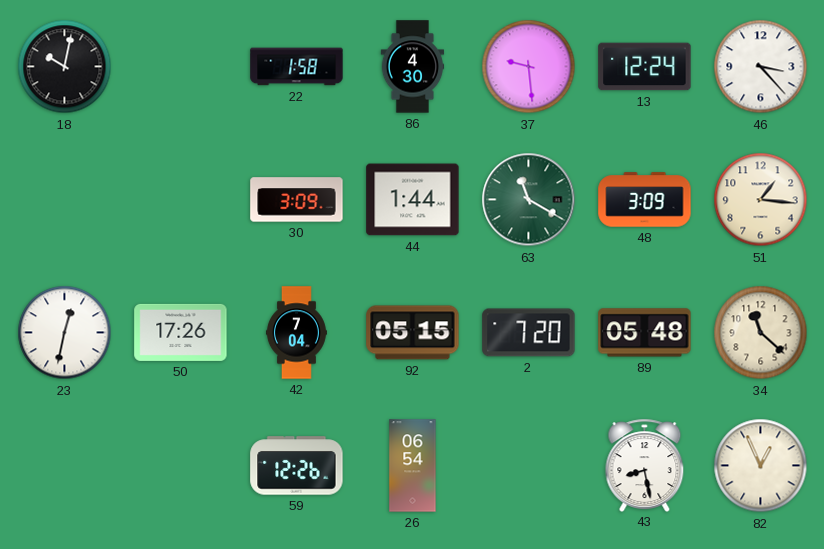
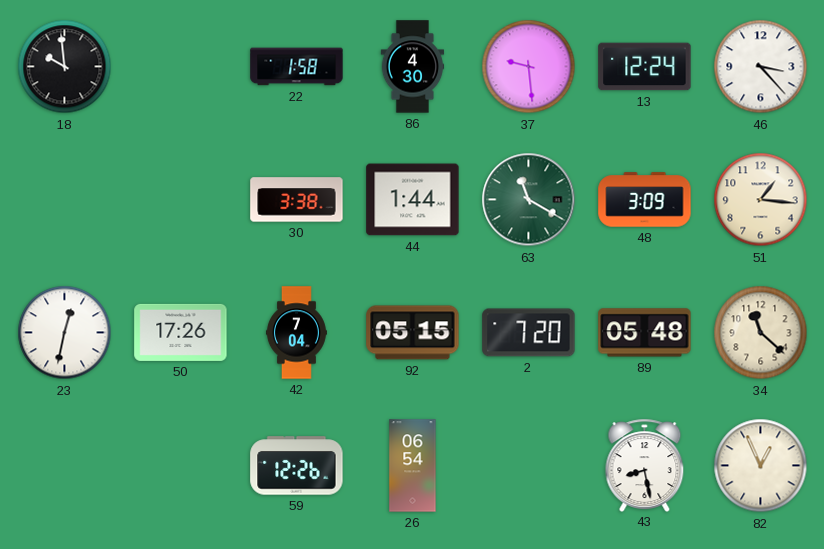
18: 10:02 -> 9:59 (65, 67)
30: 3:09 -> 3:38 (297, 200)
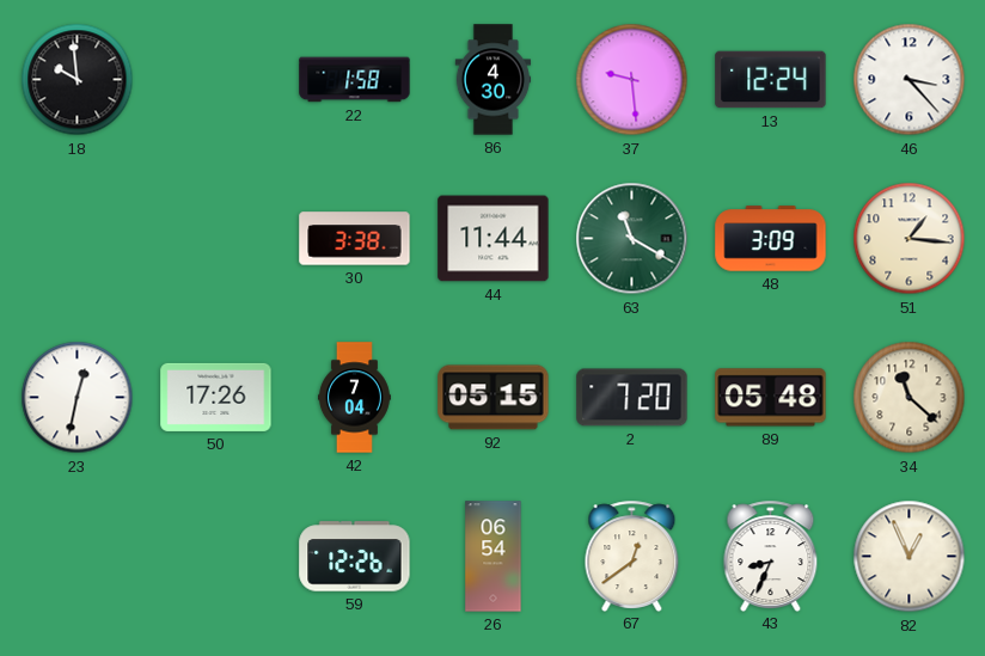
44: 1:44 -> 11:44 (494, 239)
67: none -> 12:39 (632, 556)
43: 8:28 -> 8:34 (771, 556)
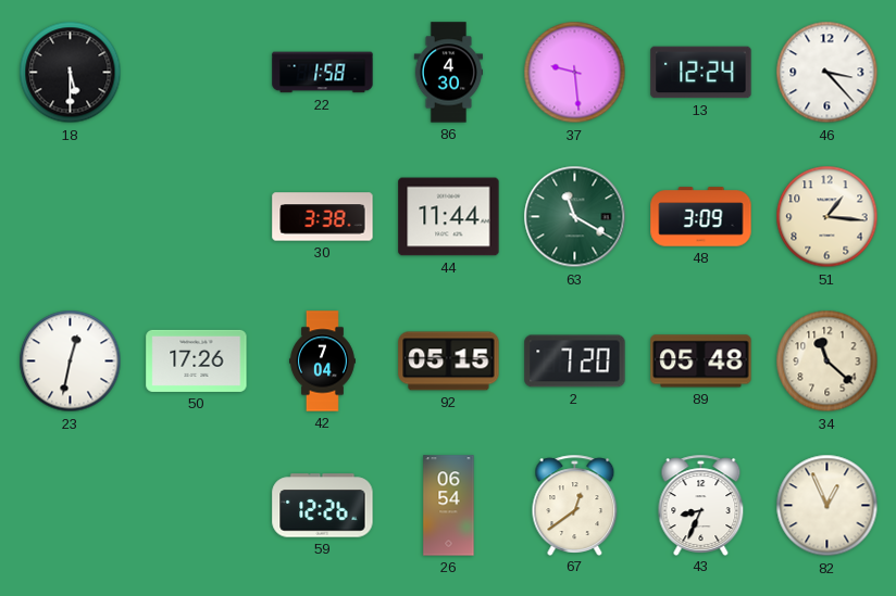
18: 9:59 -> 5:30 (71, 73)
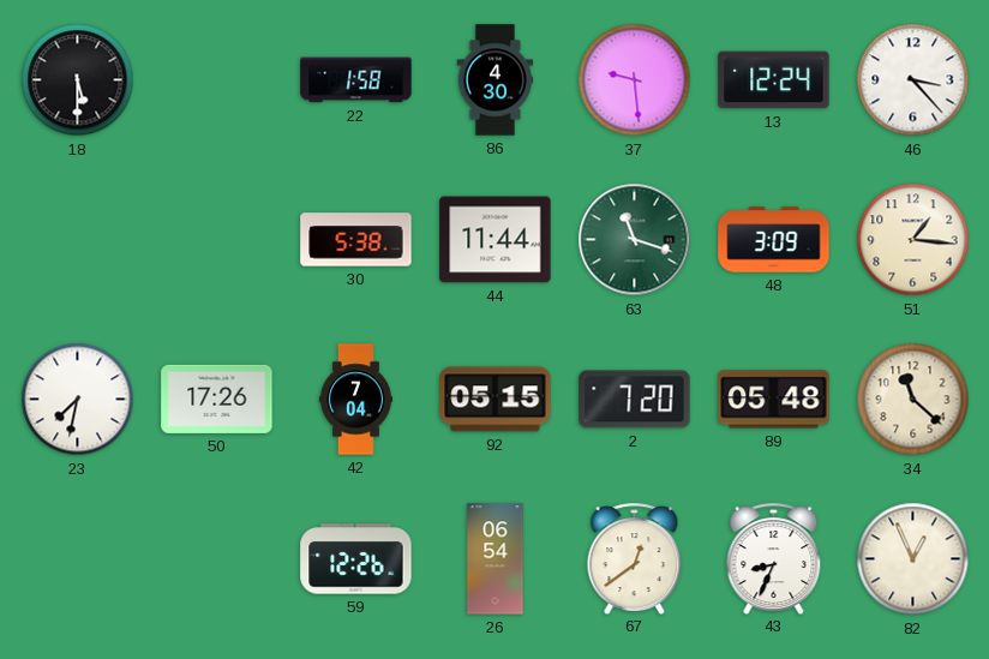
30: 3:38 -> 5:38 (356, 240)
63: 11:20 -> 11:18 (635, 240)
23: 12:32 -> 7:32 (78, 400)
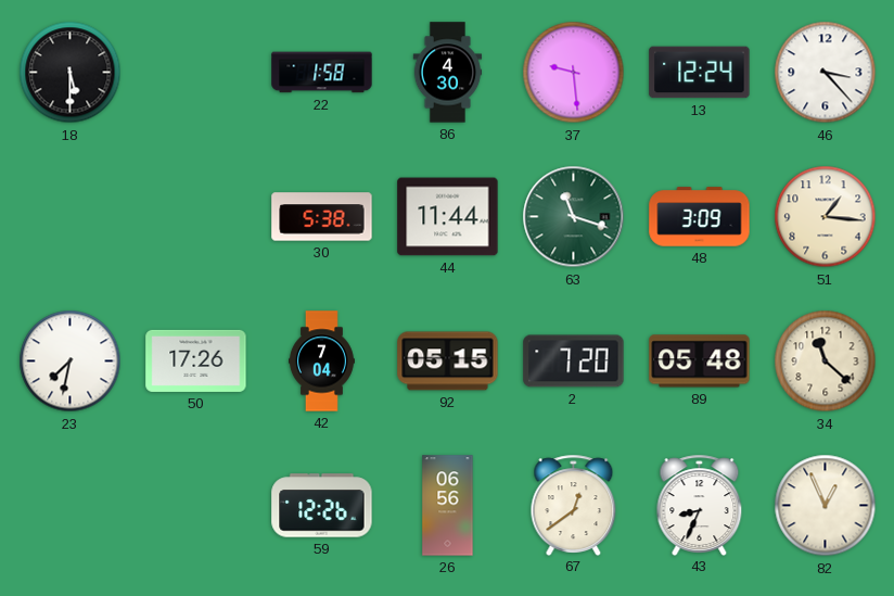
26: 06:54 -> 06:56 (448, 506)
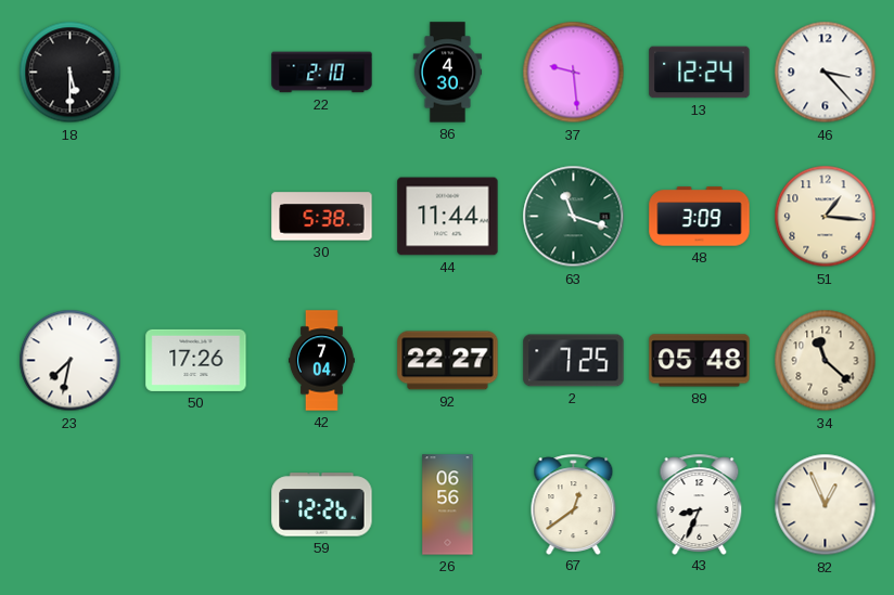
22: 1:58 -> 2:10 (322, 73)
92: 05:15 -> 22:27 (448, 361)
2: 7:20 -> 7:25 (574, 361)
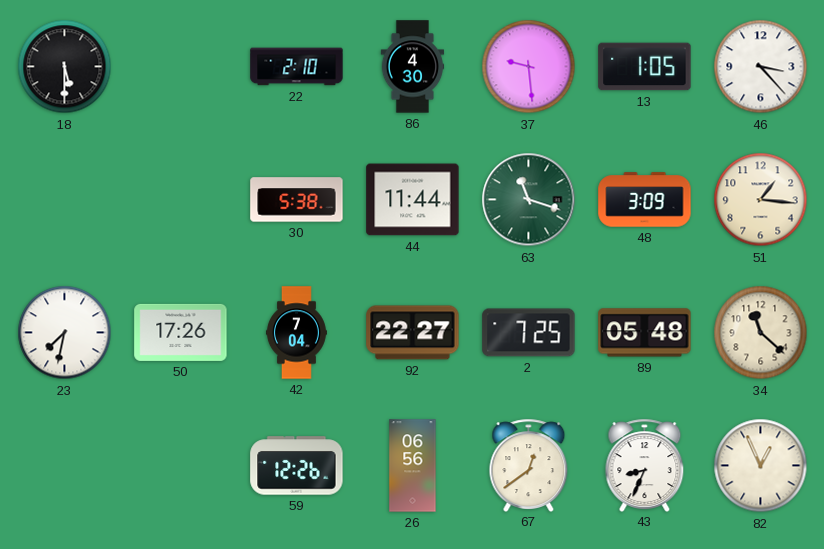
13: 12:24 -> 1:05 (645, 67)
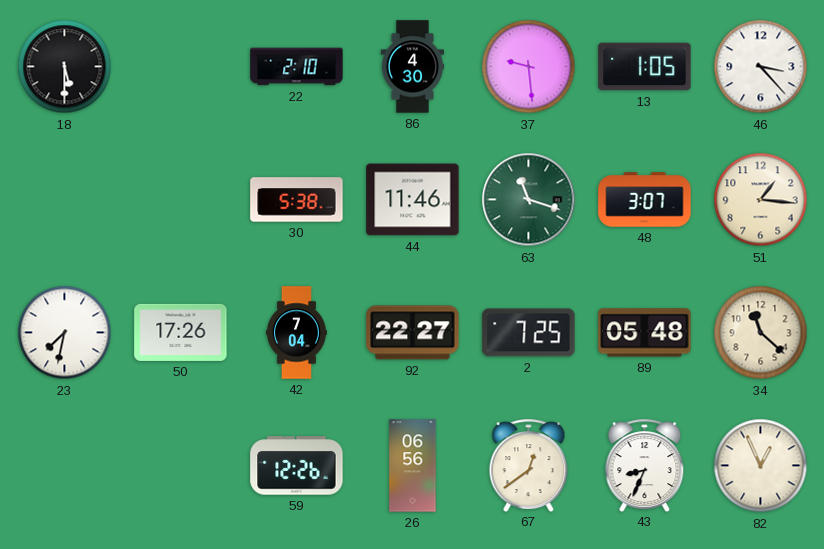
44: 11:44 -> 11:46 (413, 200)
48: 3:09 -> 3:07 (645, 200)
